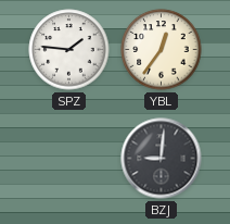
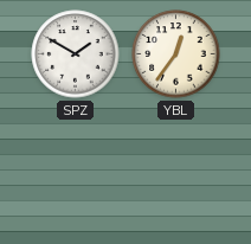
SPZ: 1:46 -> 1:50 (76, 54)
BZJ: 9:01 -> none (162, 159)
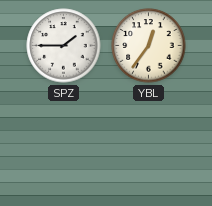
SPZ: 1:50 -> 1:45 (64, 46)
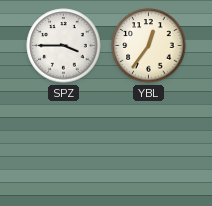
SPZ: 1:45 -> 3:45 (64, 46)
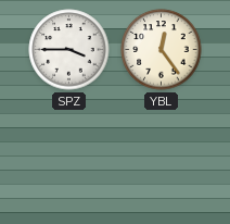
YBL: 12:36 -> 12:24 (162, 50)
